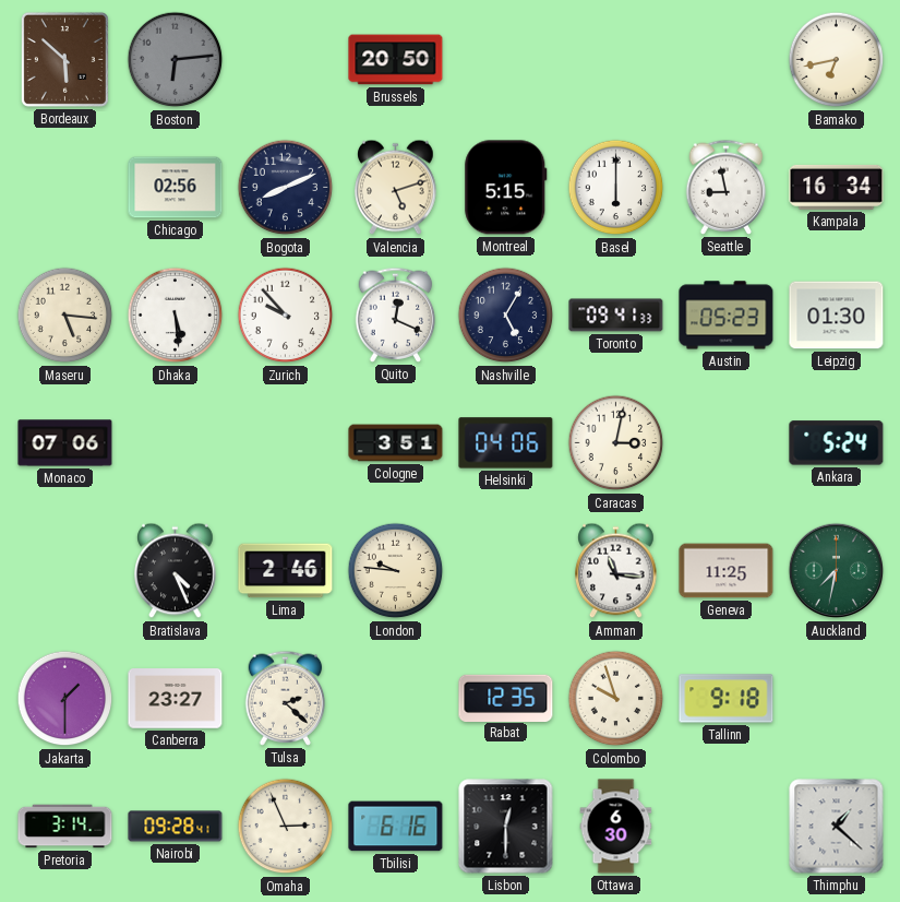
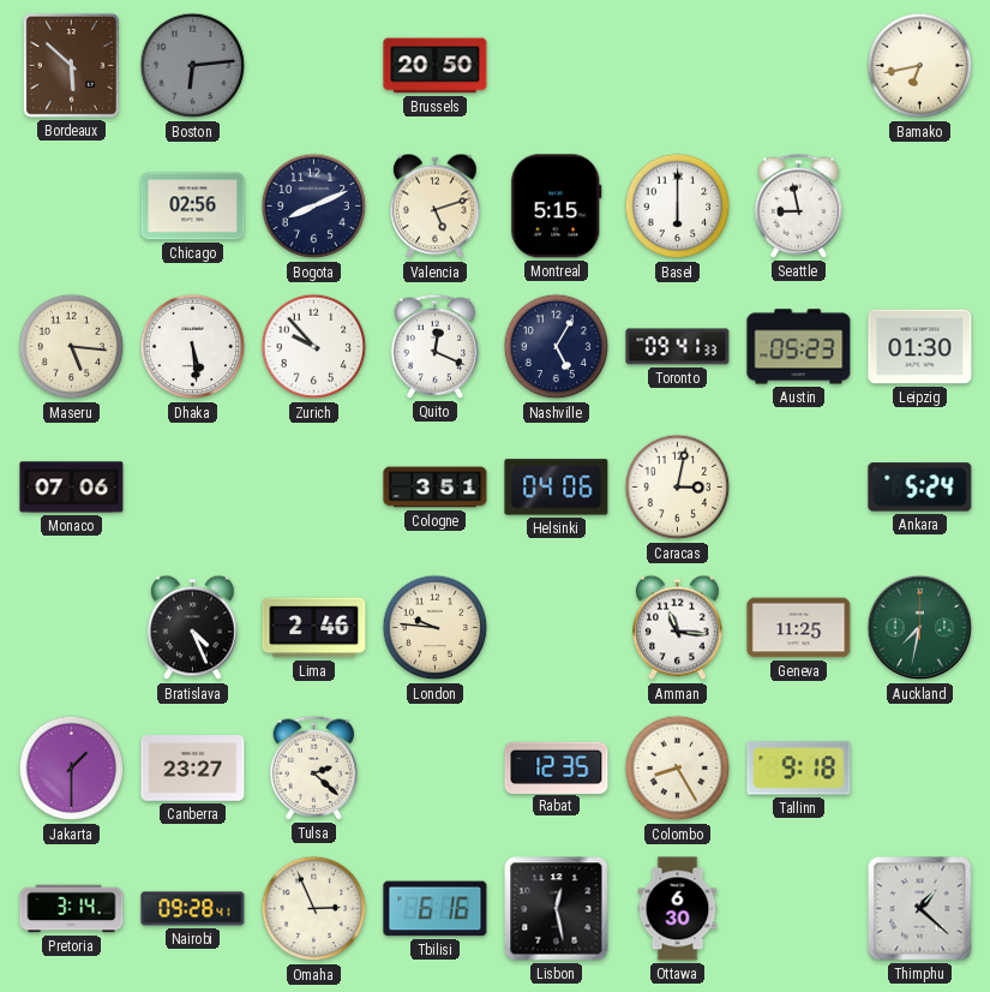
Kampala: 16:34 -> none (837, 187)
Colombo: 9:57 -> 8:25 (678, 769)
Lisbon: 12:30 -> 12:28 (557, 909)
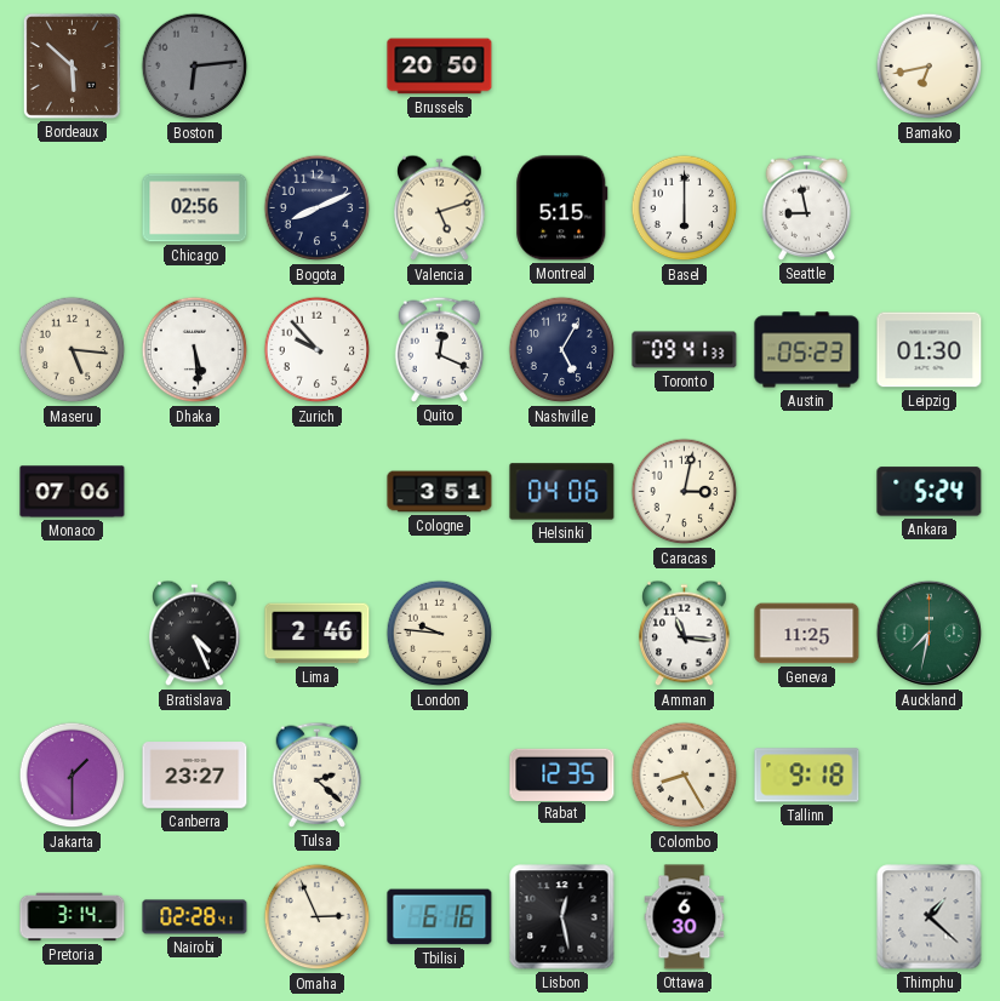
Nairobi: 09:28 -> 02:28 (195, 917)
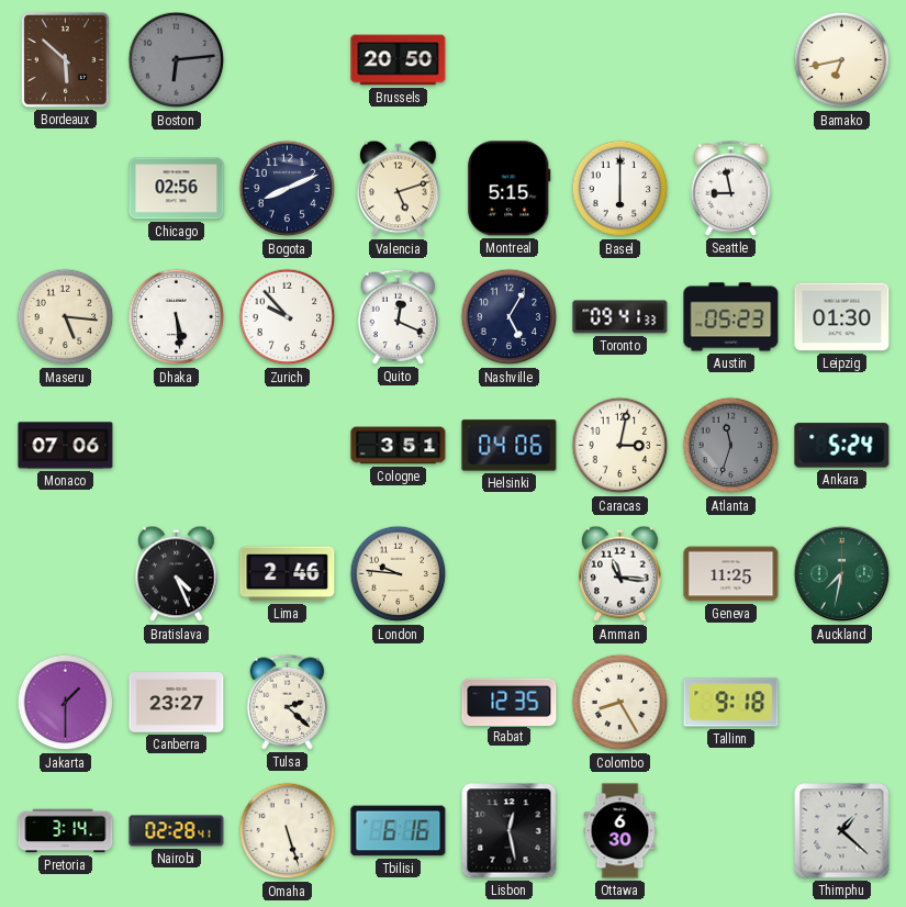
Atlanta: none -> 11:33 (731, 446)
Omaha: 2:56 -> 5:27 (288, 831)
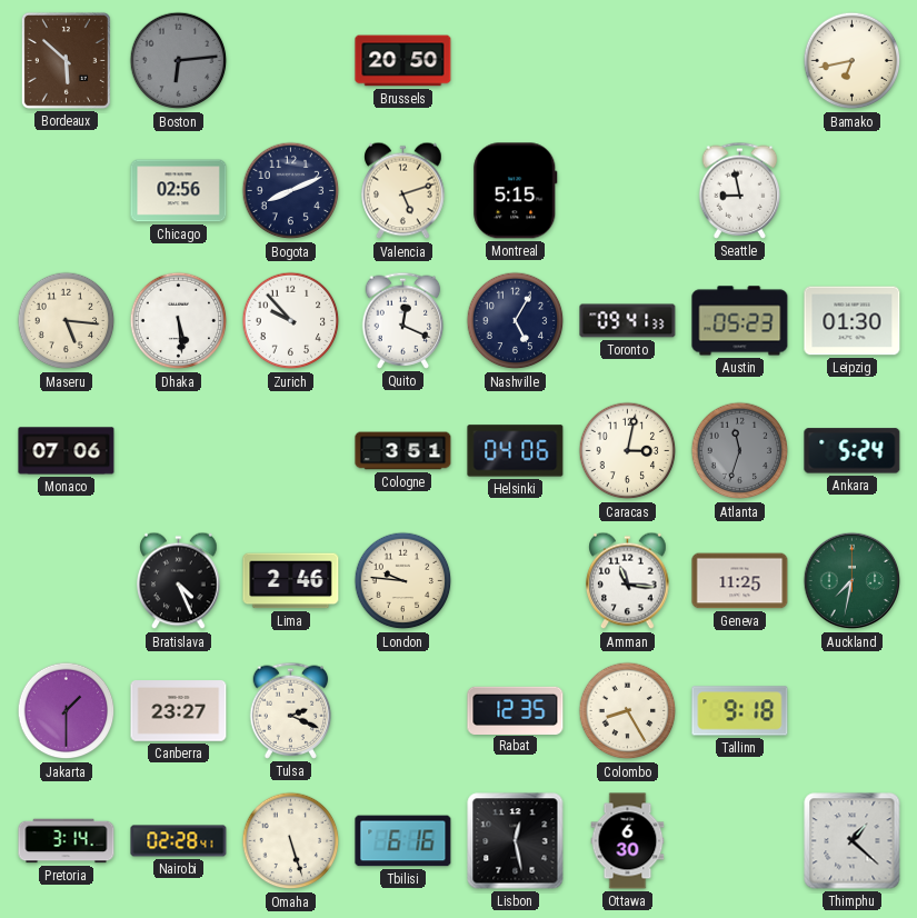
Basel: 6:00 -> none (620, 189)
Tulsa: 2:22 -> 2:19 (291, 710)
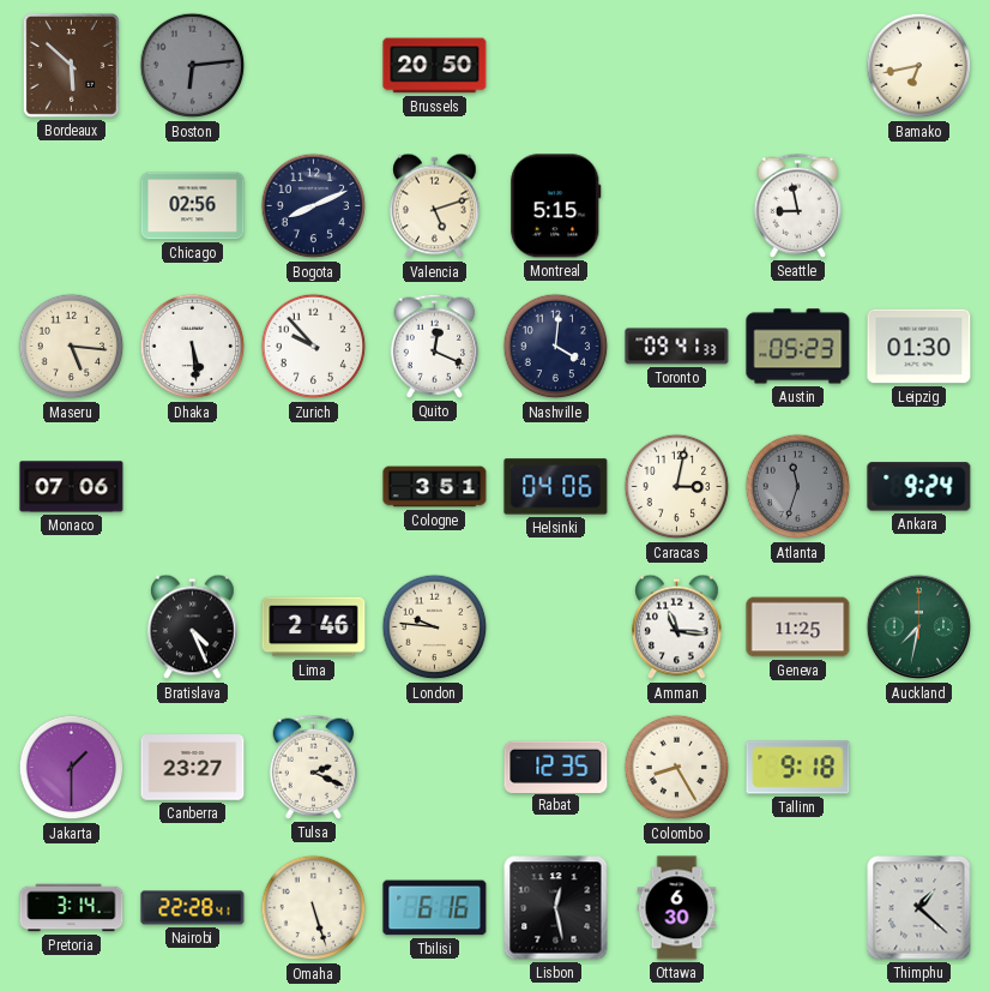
Nashville: 5:05 -> 4:01 (556, 347)
Ankara: 5:24 -> 9:24 (919, 487)
Nairobi: 02:28 -> 22:28 (193, 908)
